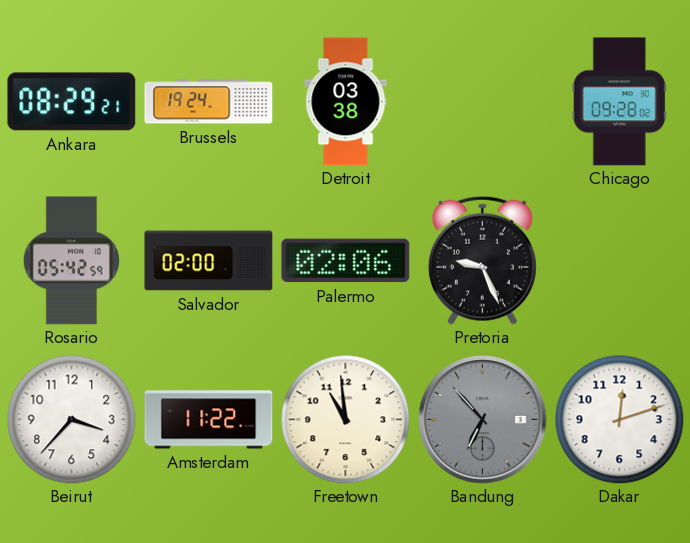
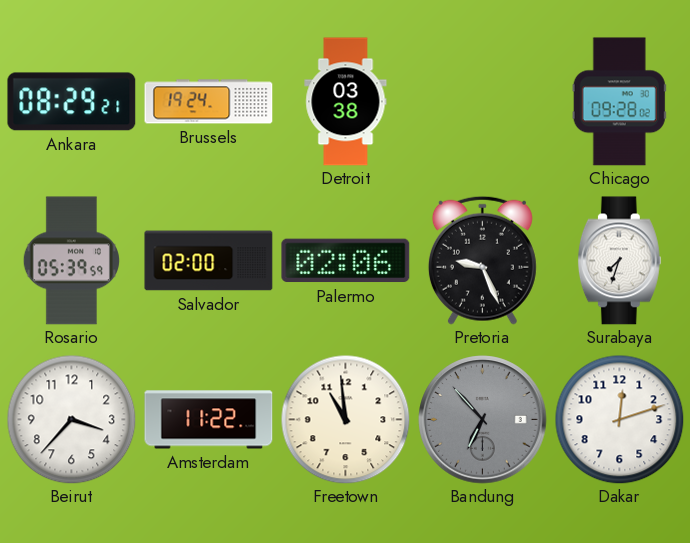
Rosario: 05:42 -> 05:39 (71, 261)
Surabaya: none -> 7:33 (619, 261)
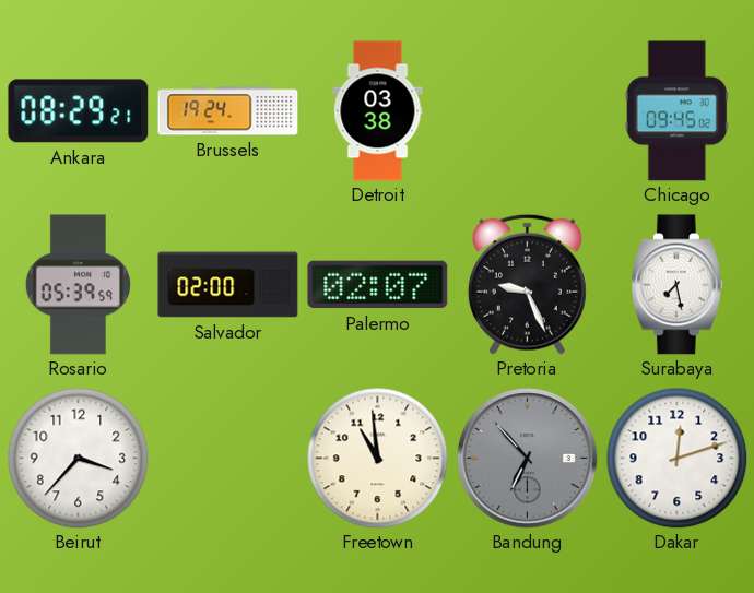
Chicago: 09:28 -> 09:45 (676, 111)
Palermo: 02:06 -> 02:07 (378, 285)
Surabaya: 7:33 -> 7:28 (676, 285)
Amsterdam: 11:22 -> none (209, 420)
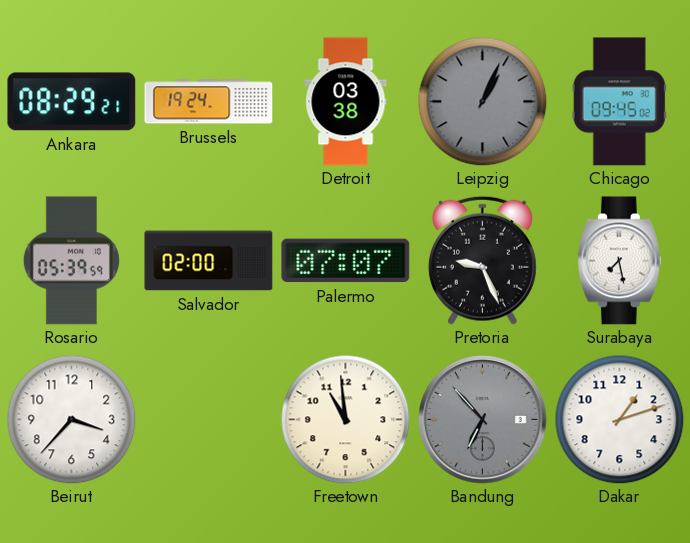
Leipzig: none -> 1:04 (482, 101)
Palermo: 02:07 -> 07:07 (346, 261)
Dakar: 12:12 -> 1:12 (619, 419)
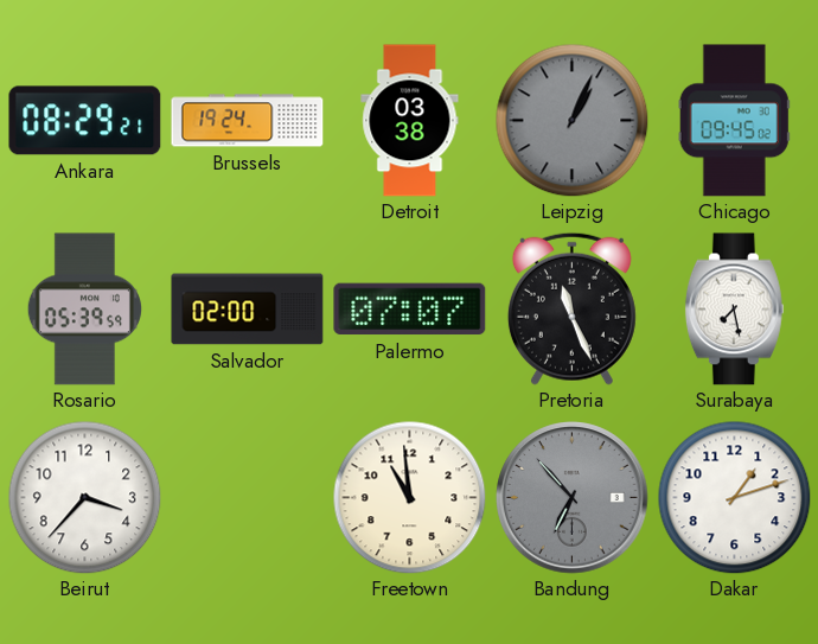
Pretoria: 9:26 -> 11:26 (571, 308)
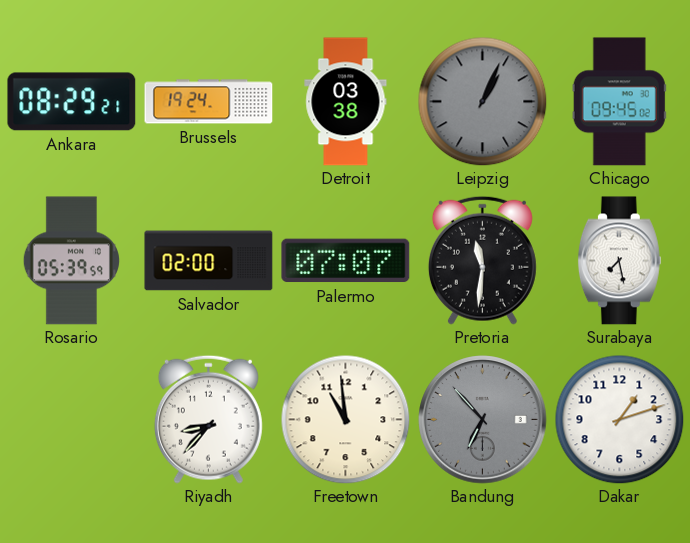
Pretoria: 11:26 -> 11:31 (482, 260)
Beirut: 3:37 -> none (84, 497)
Riyadh: none -> 8:37 (208, 419)
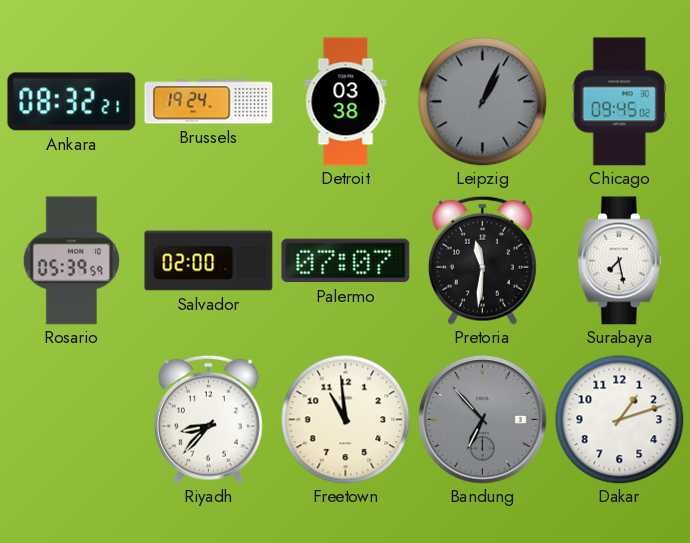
Ankara: 08:29 -> 08:32 (72, 102)
